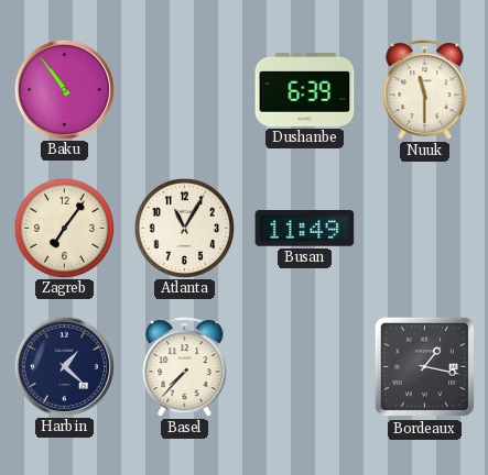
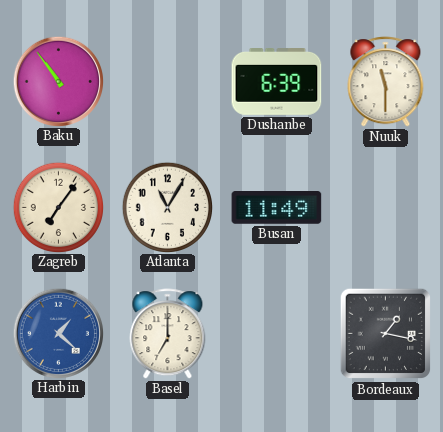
Harbin dial: navy -> blue (58, 333)
Basel: 7:37 -> 7:00 (168, 334)
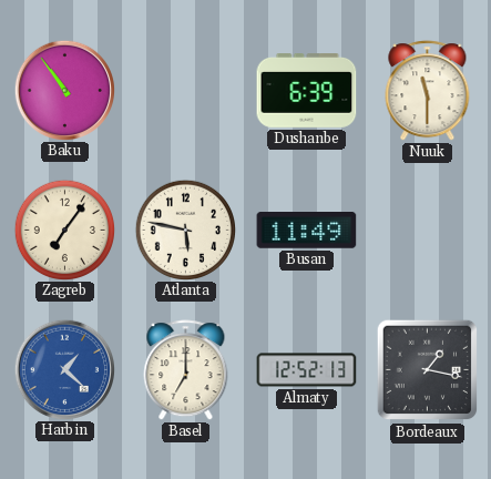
Atlanta: 11:05 -> 5:47 (185, 230)
Almaty: none -> 12:52 (307, 370)
